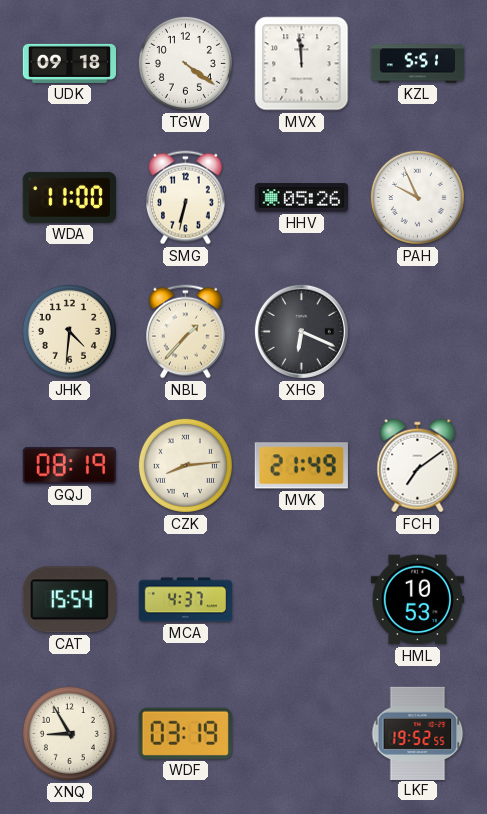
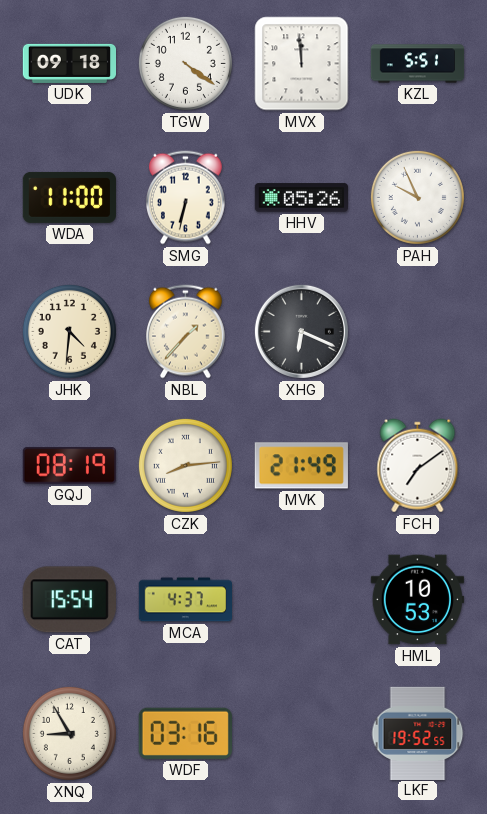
WDF: 03:19 -> 03:16 (185, 733)
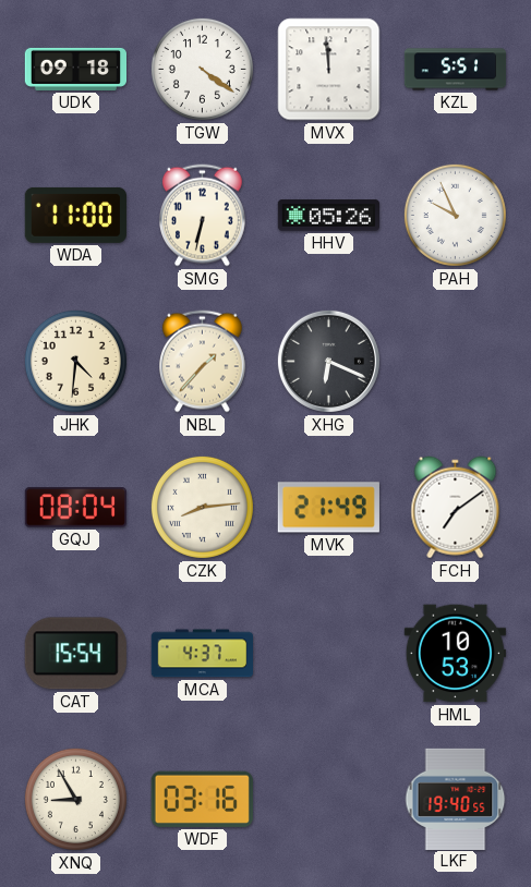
GQJ: 08:19 -> 08:04 (75, 508)
LKF: 19:52 -> 19:40 (456, 799)
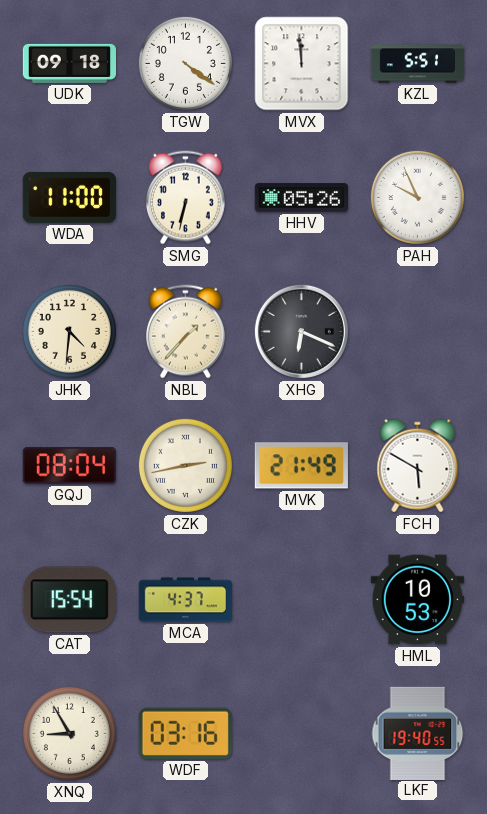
CZK: 8:14 -> 2:43 (185, 465)
FCH: 7:09 -> 5:50 (418, 466)
